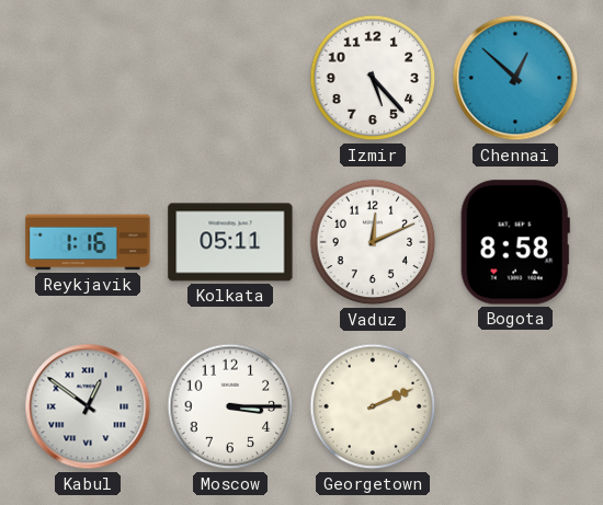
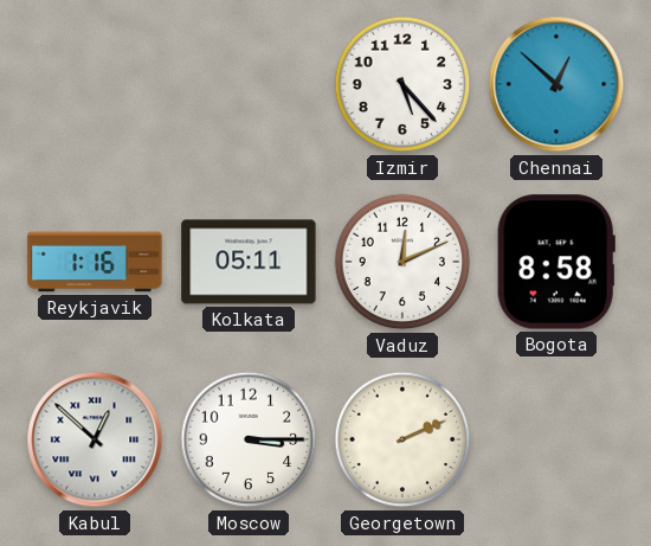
Kabul: 12:51 -> 12:52 (95, 439)
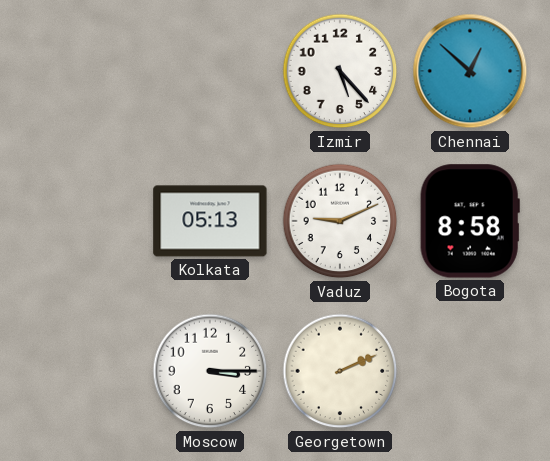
Reykjavik: 1:16 -> none (95, 262)
Kolkata: 05:11 -> 05:13 (210, 221)
Vaduz: 12:11 -> 9:11 (340, 221)
Kabul: 12:52 -> none (95, 439)
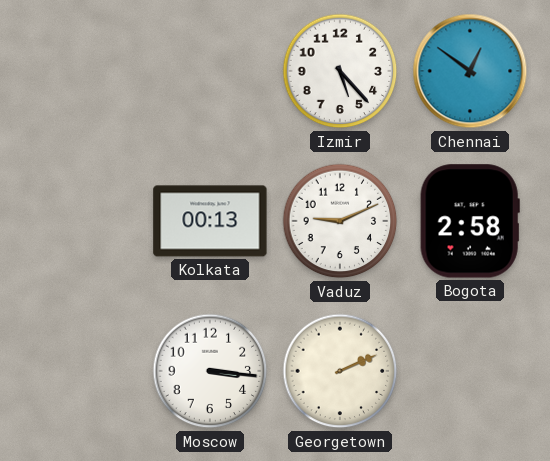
Chennai: 12:52 -> 12:51 (470, 71)
Kolkata: 05:13 -> 00:13 (210, 221)
Bogota: 8:58 -> 2:58 (470, 221)
Moscow: 3:15 -> 3:16 (210, 371)
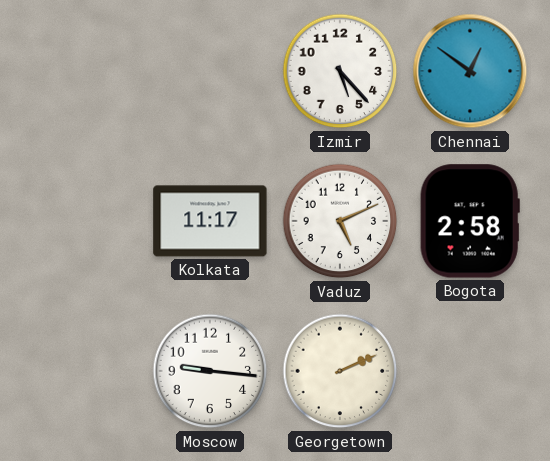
Kolkata: 00:13 -> 11:17 (210, 221)
Vaduz: 9:11 -> 5:11 (340, 221)
Moscow: 3:16 -> 9:16 (210, 371)
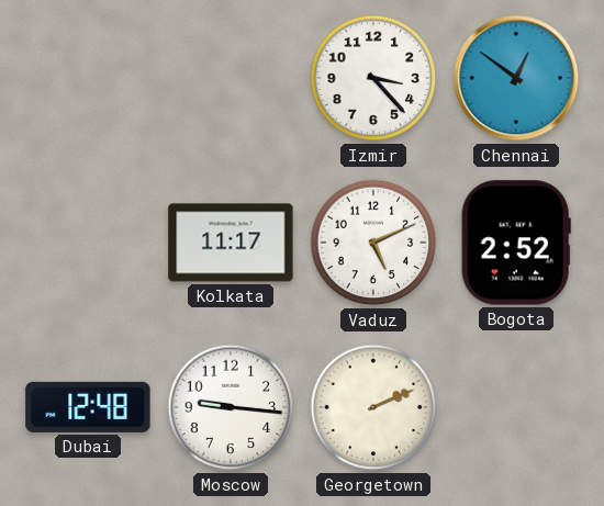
Izmir: 5:23 -> 3:23 (373, 78)
Bogota: 2:58 -> 2:52 (516, 243)
Dubai: none -> 12:48 (88, 407)
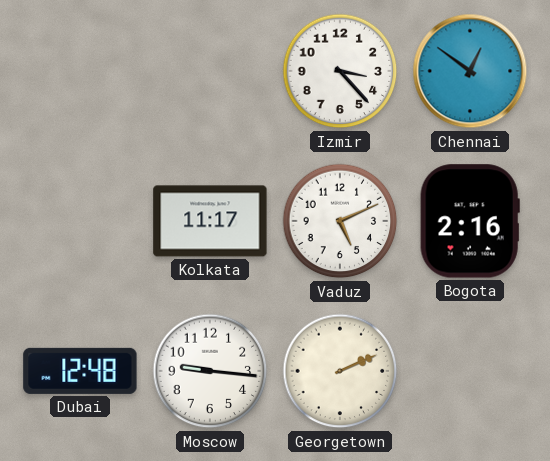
Bogota: 2:52 -> 2:16 (470, 221)
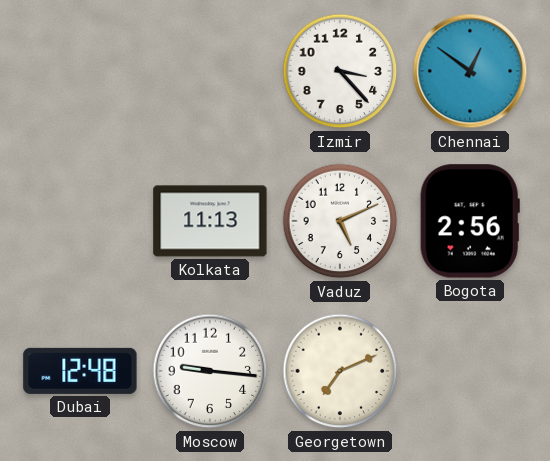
Kolkata: 11:17 -> 11:13 (210, 221)
Bogota: 2:16 -> 2:56 (470, 221)
Georgetown: 2:11 -> 7:11 (340, 371)
